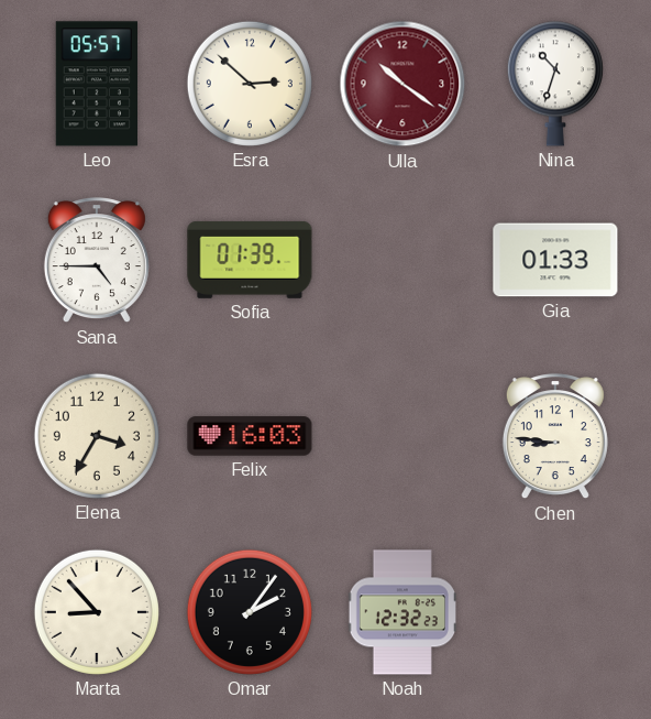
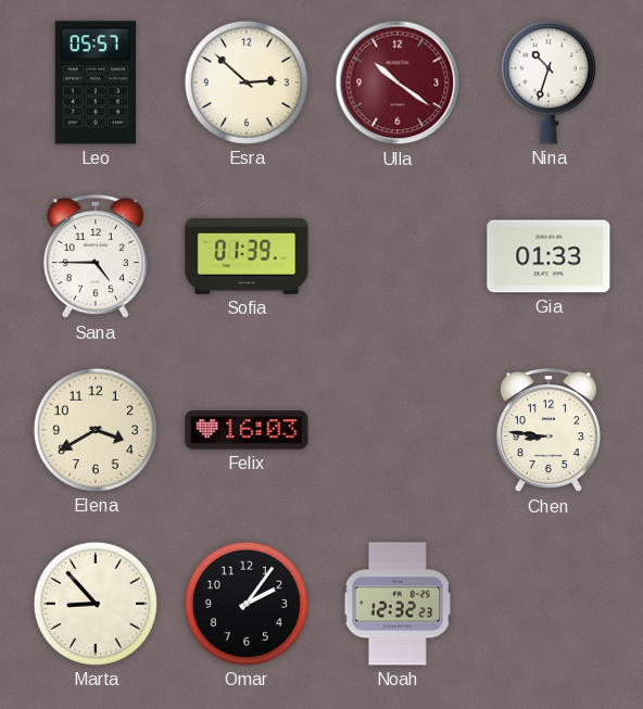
Elena: 3:35 -> 3:40 (96, 430)
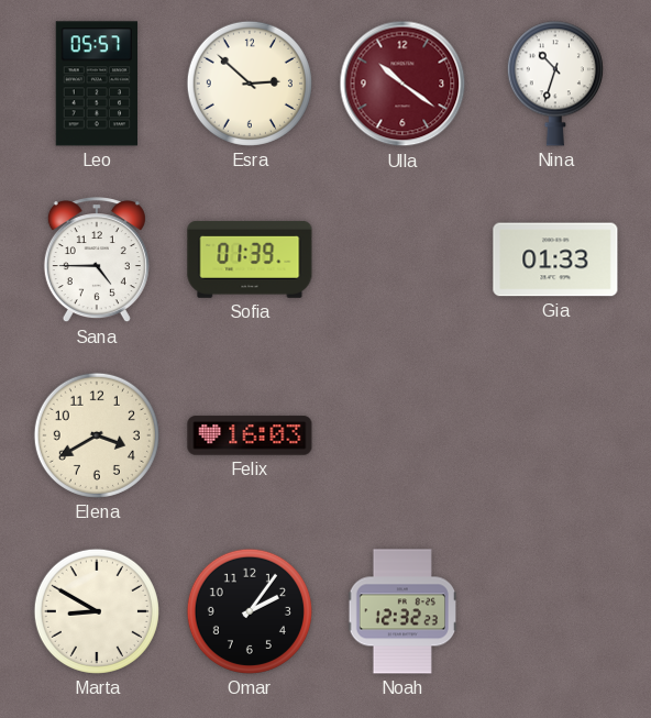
Chen: 8:46 -> none (549, 431)
Marta: 8:53 -> 8:50 (97, 611)
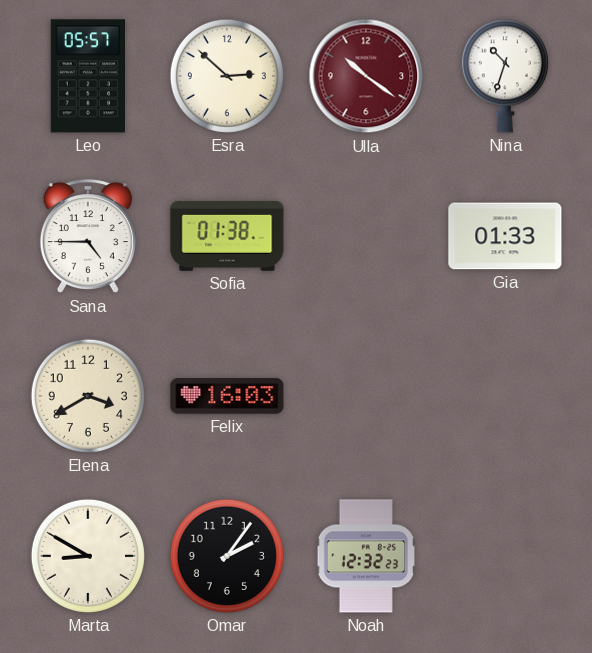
Sofia: 01:39 -> 01:38 (227, 236)
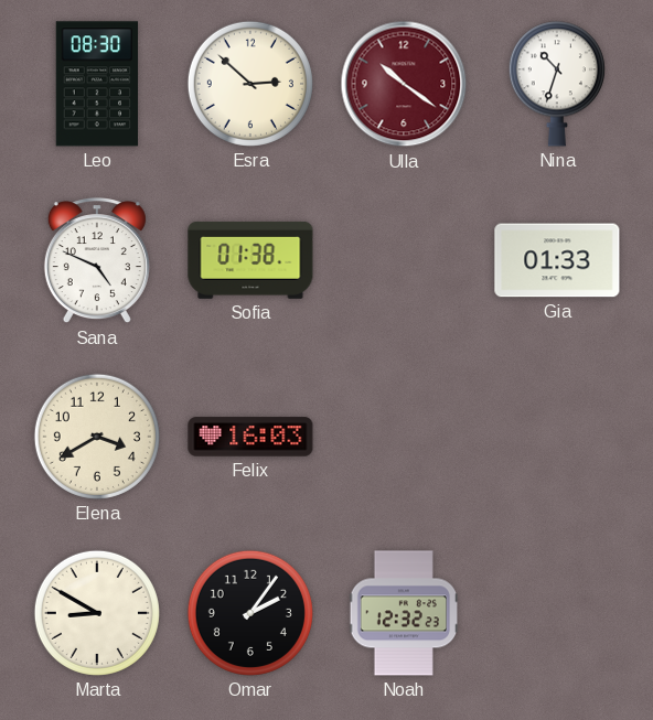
Leo: 05:57 -> 08:30 (96, 84)
Sana: 4:45 -> 4:49 (97, 261)
